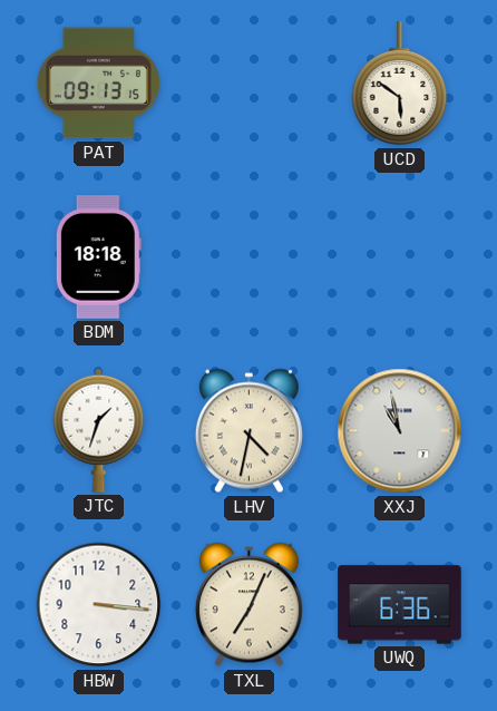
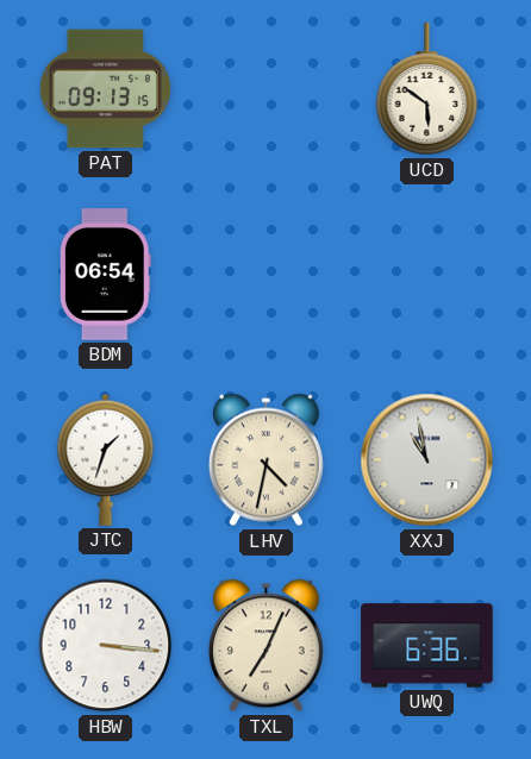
BDM: 18:18 -> 06:54 (105, 275)
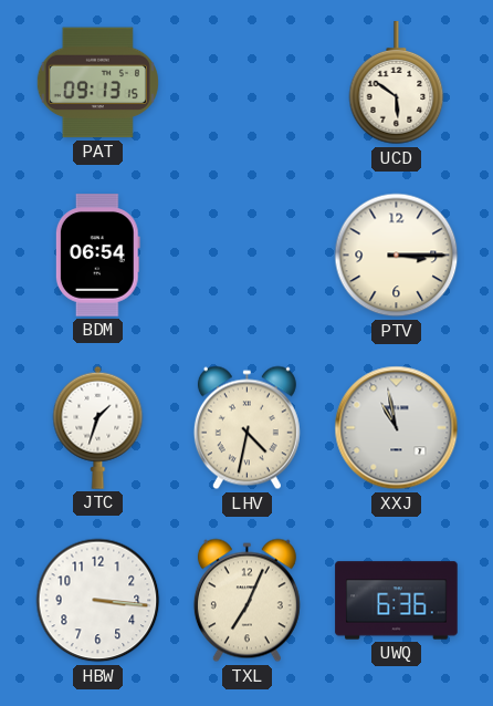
PTV: none -> 3:15 (397, 256)
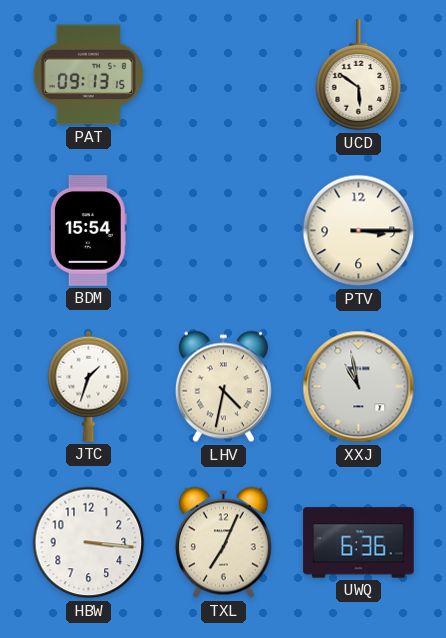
BDM: 06:54 -> 15:54 (88, 231)
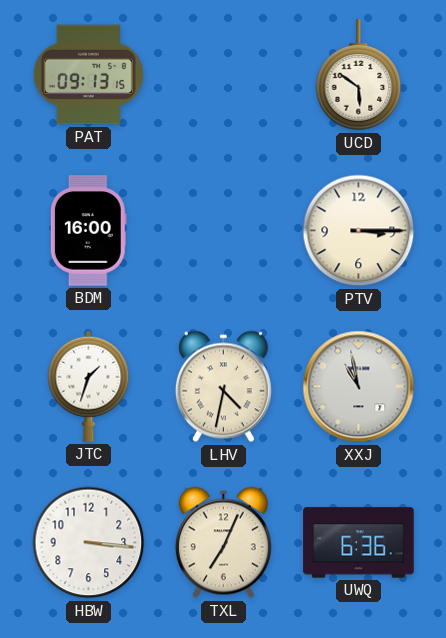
BDM: 15:54 -> 16:00 (88, 231)
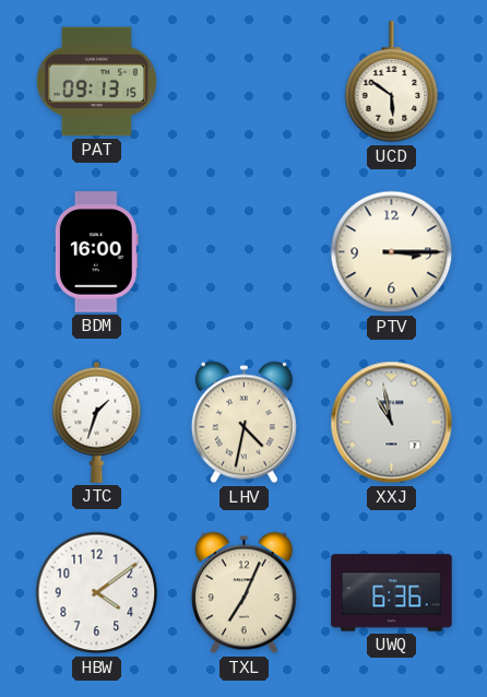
HBW: 3:16 -> 4:09 (97, 593)
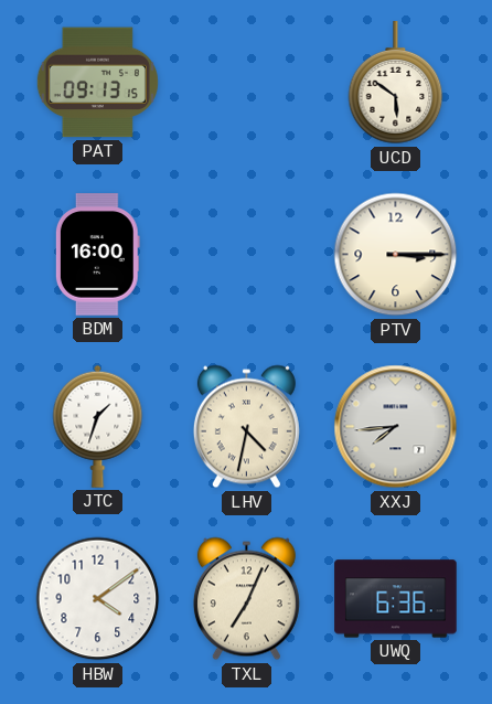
XXJ: 10:58 -> 7:44 (396, 427)
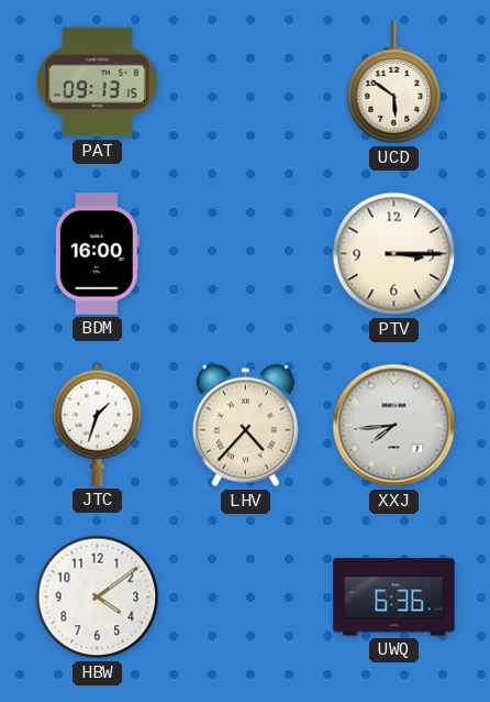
LHV: 4:32 -> 4:37 (245, 426)
TXL: 7:04 -> none (246, 599)
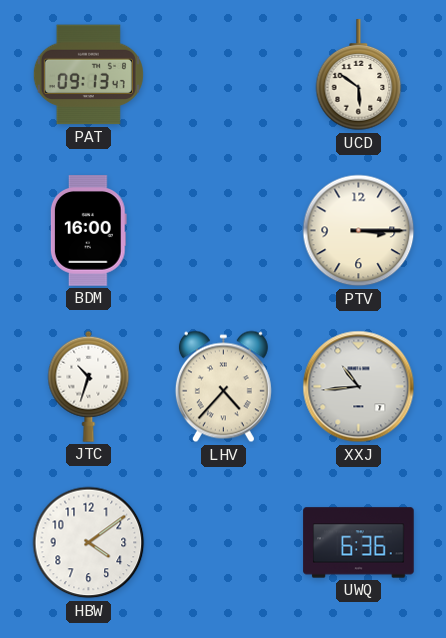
PAT: 09:13:15 -> 09:13:47 (88, 75)
JTC: 1:33 -> 10:33 (89, 386)
XXJ: 7:44 -> 10:44 (359, 387)
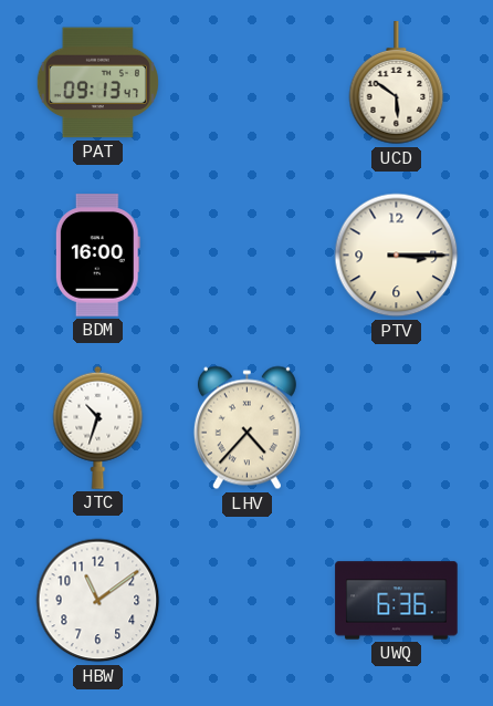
XXJ: 10:44 -> none (359, 387)
HBW: 4:09 -> 11:09 (98, 601)
